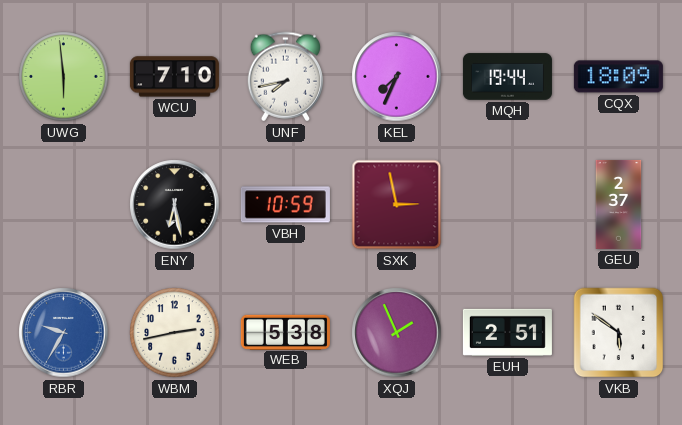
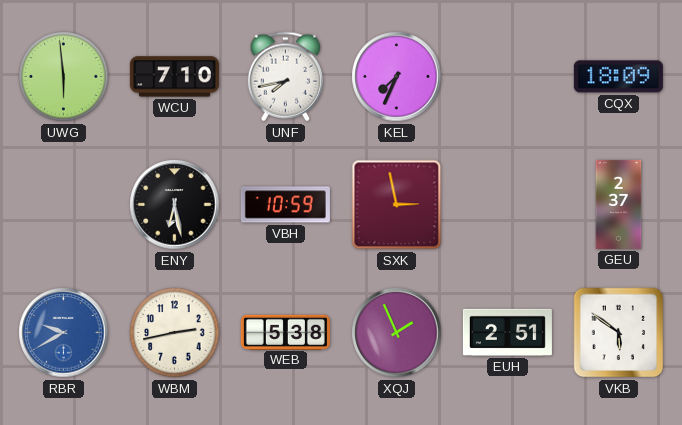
MQH: 19:44 -> none (507, 77)
RBR: 9:35 -> 9:40 (64, 333)
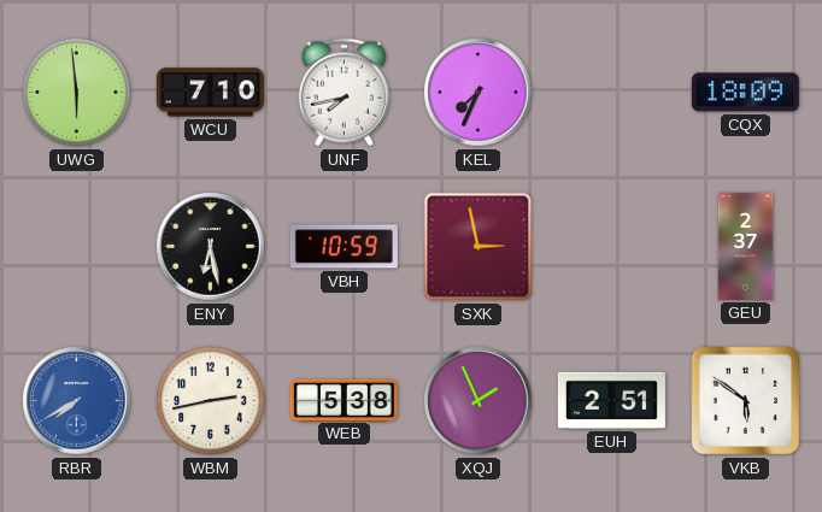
RBR: 9:40 -> 7:40 (77, 401)
